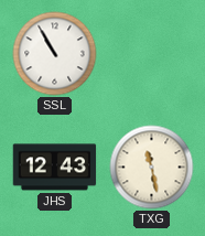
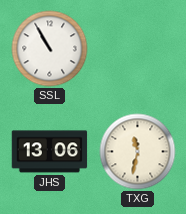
JHS: 12:43 -> 13:06 (50, 152)
TXG: 11:28 -> 11:32 (138, 152)
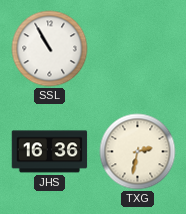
JHS: 13:06 -> 16:36 (50, 152)
TXG: 11:32 -> 2:32 (138, 152)
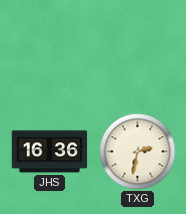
SSL: 10:55 -> none (50, 49)
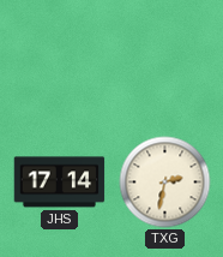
JHS: 16:36 -> 17:14 (60, 183)
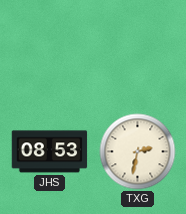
JHS: 17:14 -> 08:53 (50, 152)
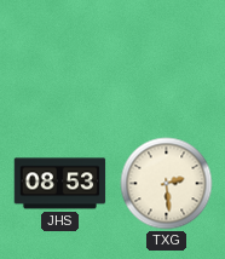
TXG: 2:32 -> 2:29 (167, 184)
